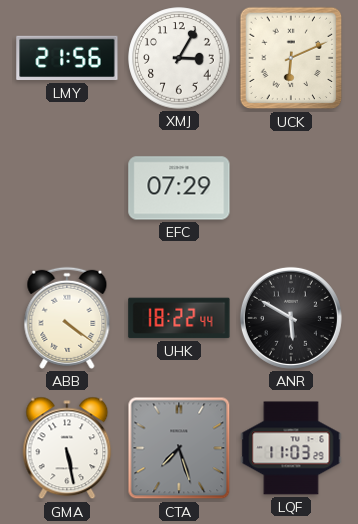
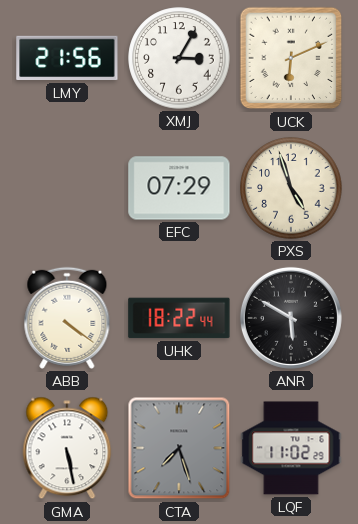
PXS: none -> 4:57 (291, 188)
LQF: 11:03 -> 11:02 (291, 448)
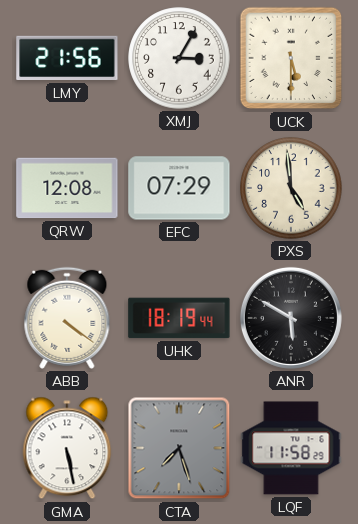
UCK: 6:11 -> 5:30 (291, 58)
QRW: none -> 12:08 (67, 188)
PXS: 4:57 -> 4:59 (291, 188)
UHK: 18:22 -> 18:19 (179, 318)
LQF: 11:02 -> 11:58 (291, 448)
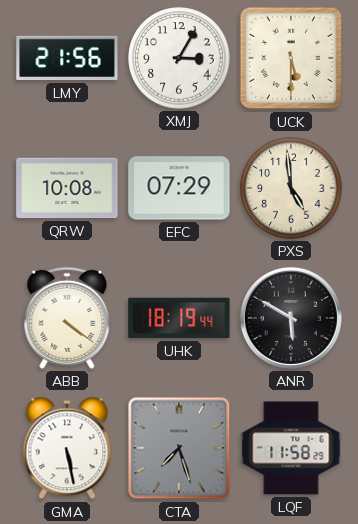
QRW: 12:08 -> 10:08 (67, 188)
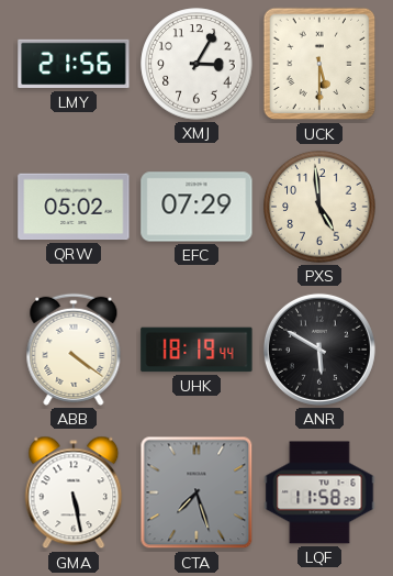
QRW: 10:08 -> 05:02 (74, 207)
